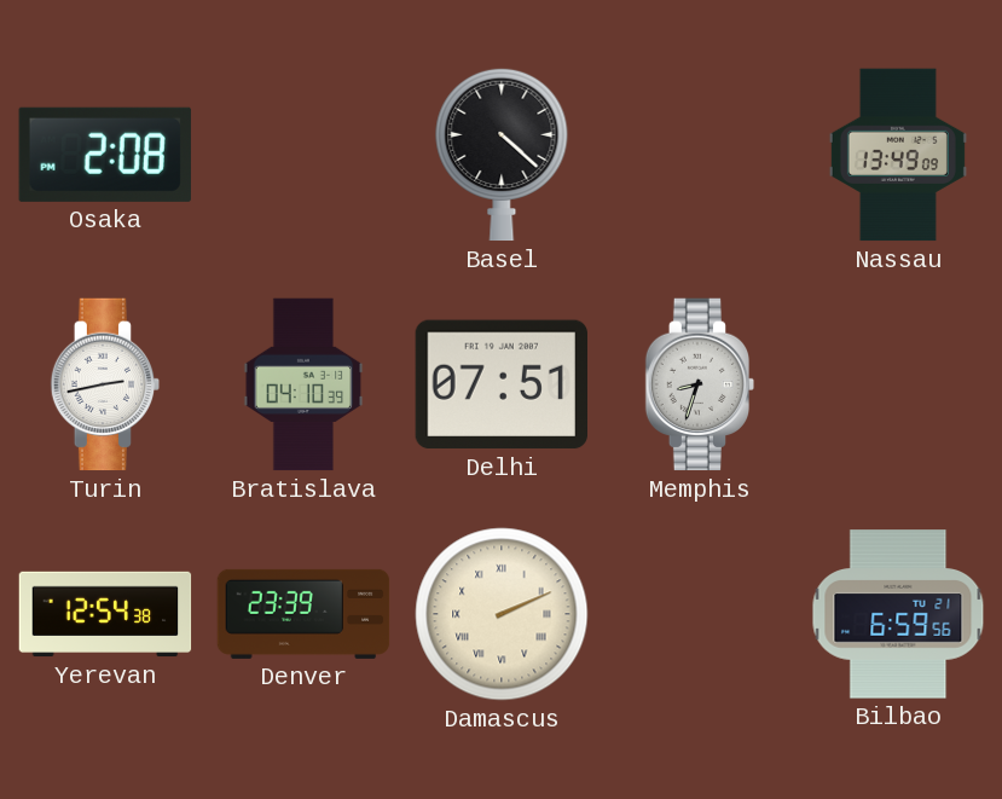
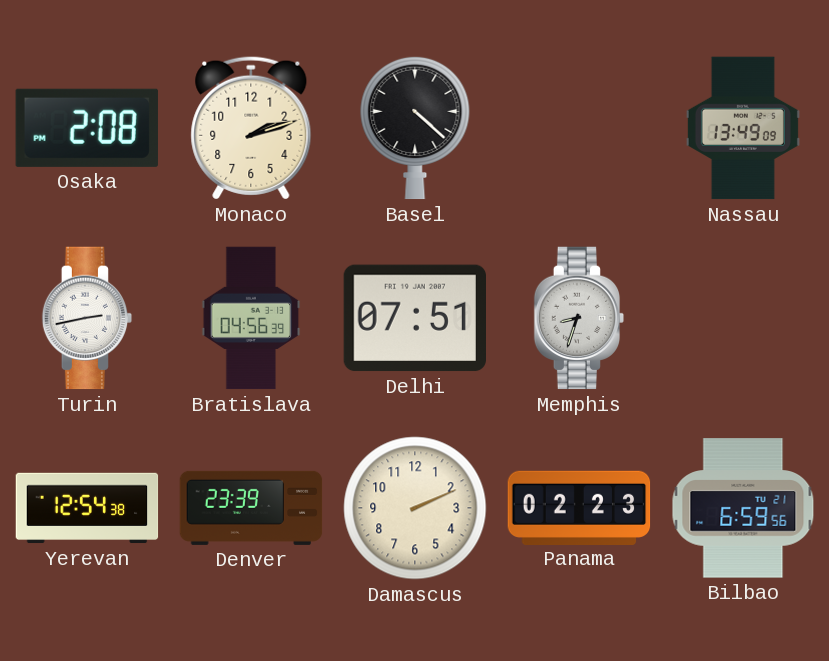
Monaco: none -> 2:12 (251, 128)
Bratislava: 04:10 -> 04:56 (251, 318)
Damascus numerals: Roman -> Arabic (415, 508)
Panama: none -> 02:23 (579, 507)
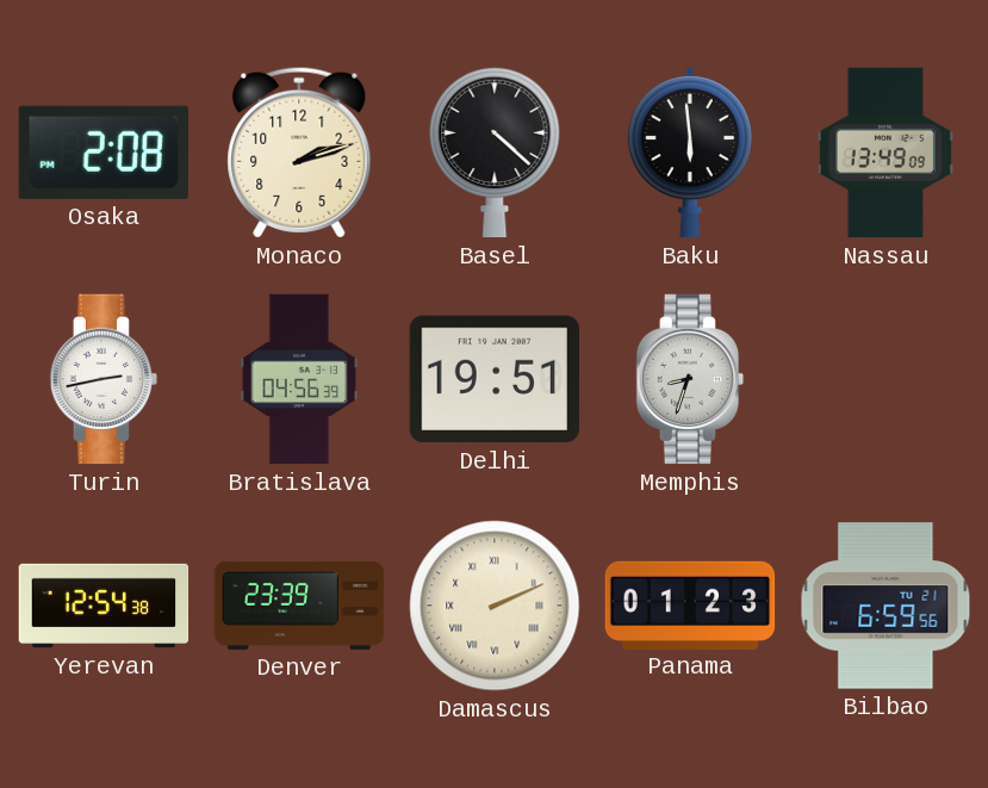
Baku: none -> 5:59 (690, 154)
Delhi: 07:51 -> 19:51 (493, 379)
Damascus numerals: Arabic -> Roman (495, 606)
Panama: 02:23 -> 01:23 (690, 604)
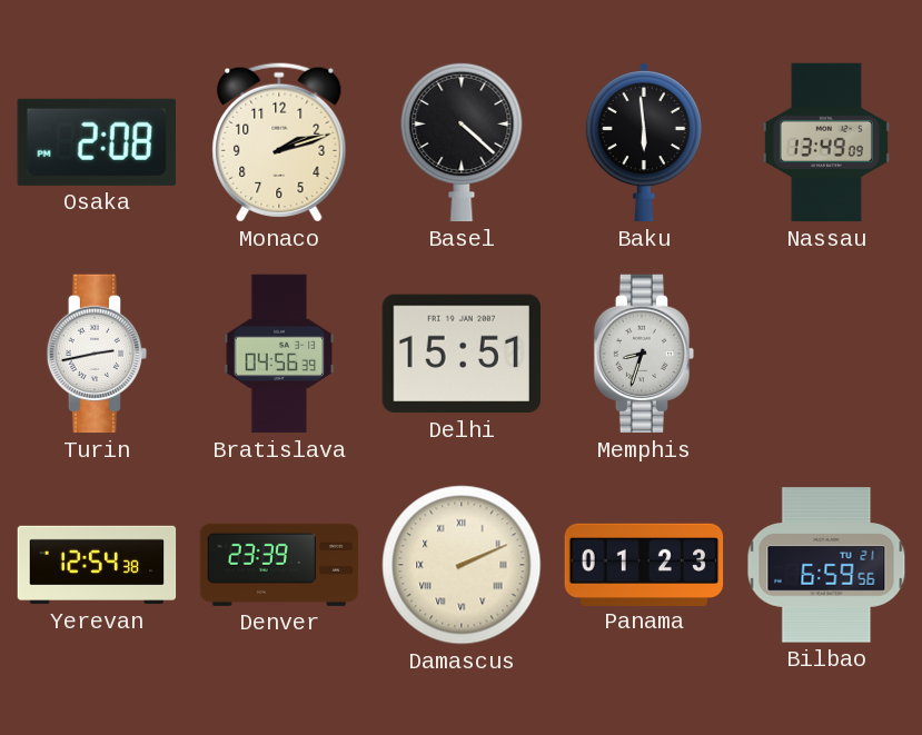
Delhi: 19:51 -> 15:51 (460, 354)
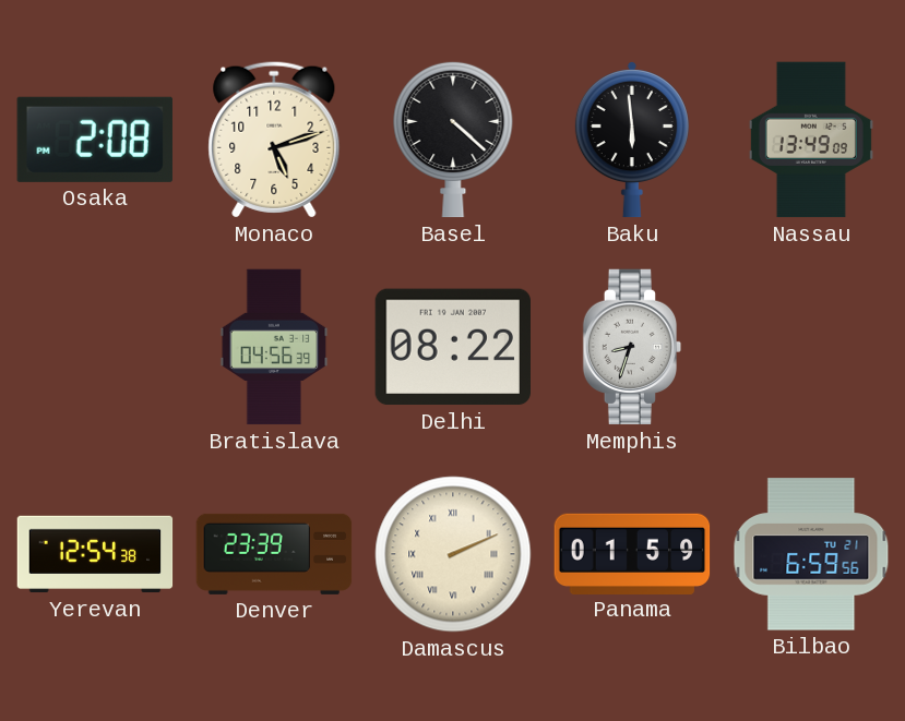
Monaco: 2:12 -> 5:12 (274, 140)
Turin: 2:43 -> none (97, 354)
Delhi: 15:51 -> 08:22 (452, 347)
Panama: 01:23 -> 01:59 (632, 553)
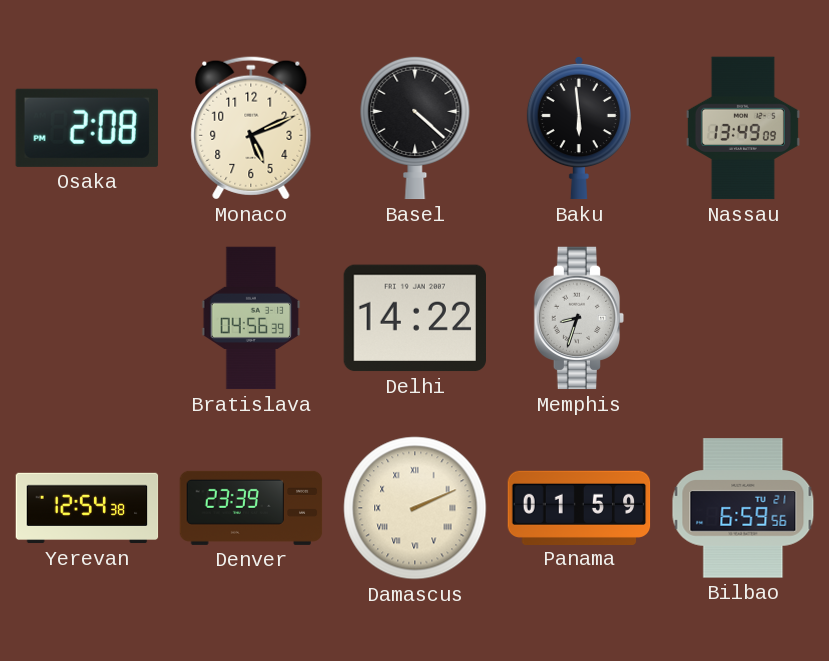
Monaco: 5:12 -> 5:11 (251, 128)
Delhi: 08:22 -> 14:22 (414, 318)
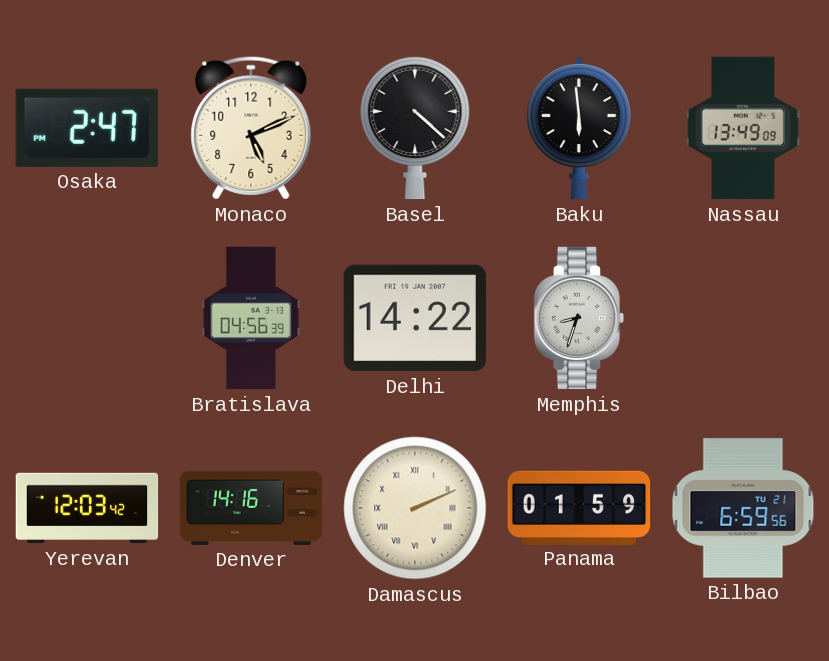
Osaka: 2:08 -> 2:47 (87, 128)
Yerevan: 12:54 -> 12:03 (87, 508)
Denver: 23:39 -> 14:16 (251, 508)
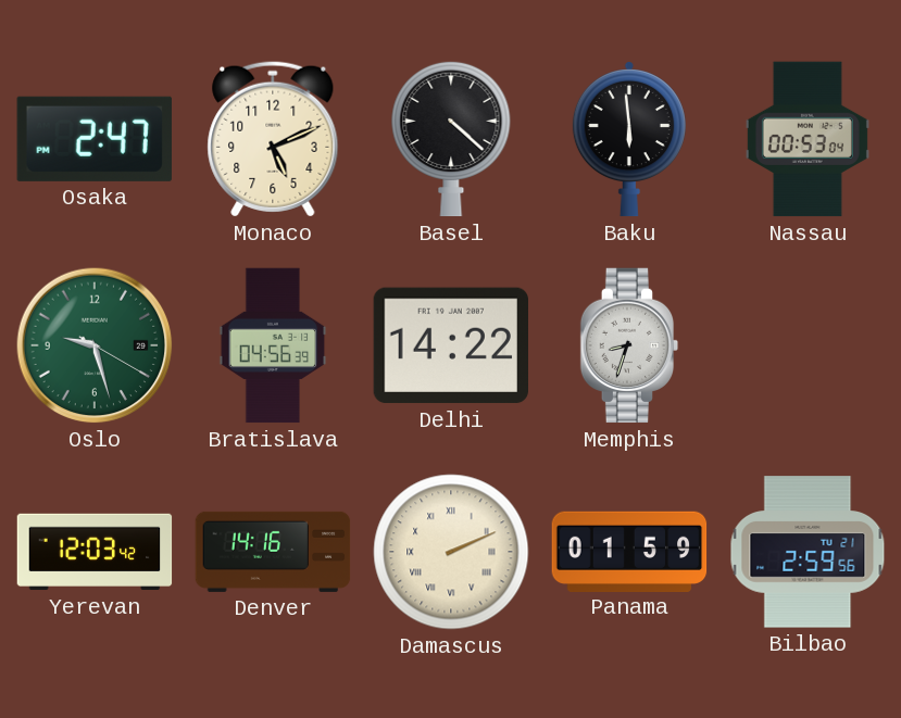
Nassau: 13:49 -> 00:53 (808, 139)
Oslo: none -> 9:27 (95, 345)
Bilbao: 6:59 -> 2:59 (808, 552)
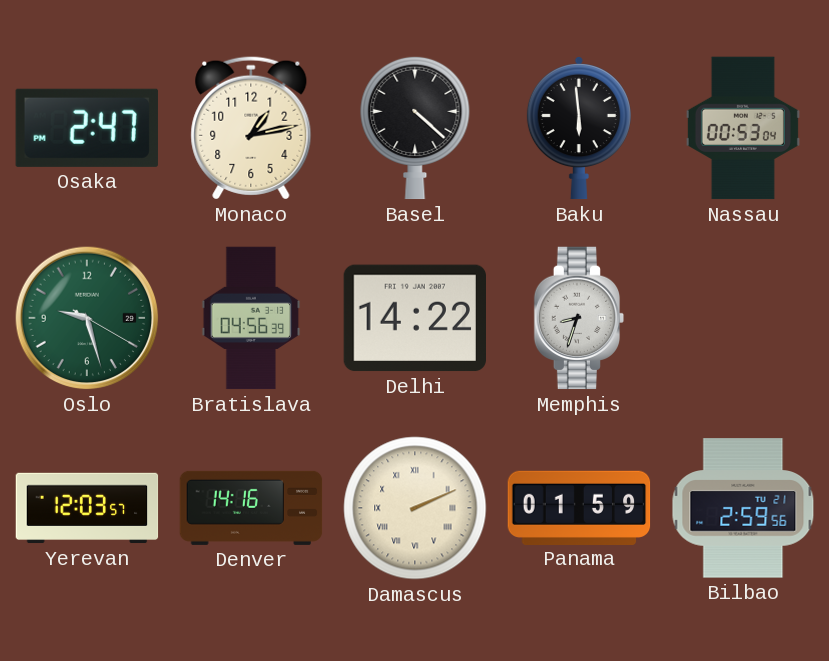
Monaco: 5:11 -> 1:13 (251, 128)
Yerevan: 12:03:42 -> 12:03:57 (87, 508)
